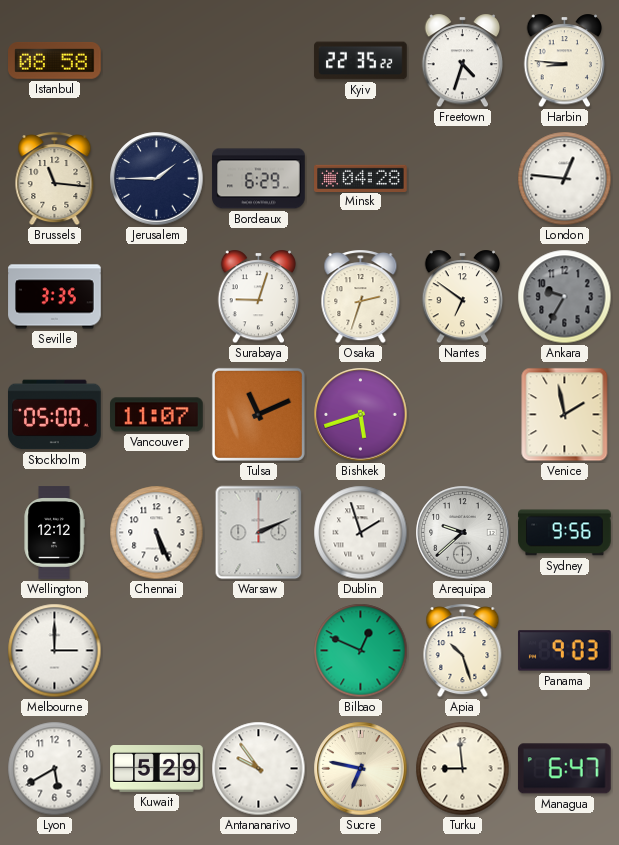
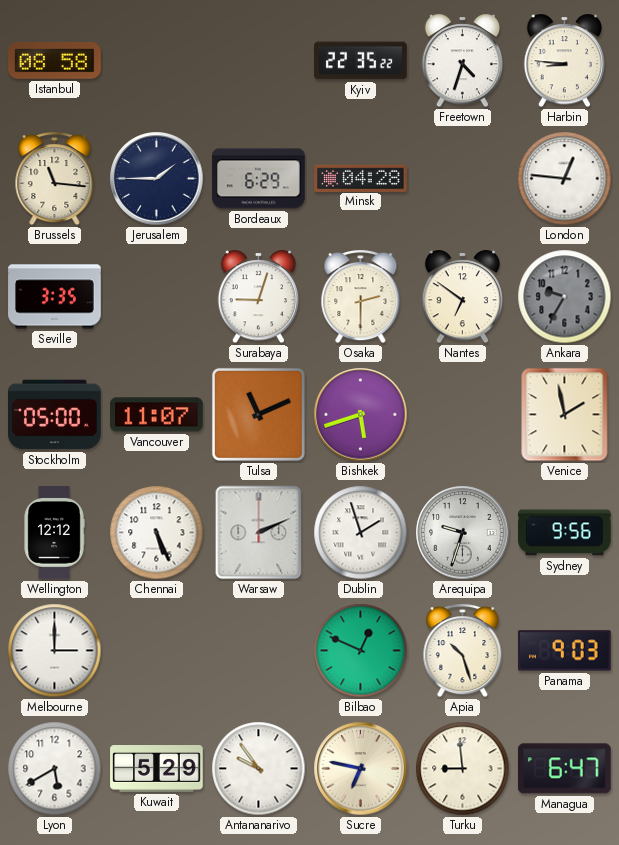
Osaka: 2:33 -> 2:30 (361, 297)
Arequipa: 9:38 -> 9:33 (463, 533)
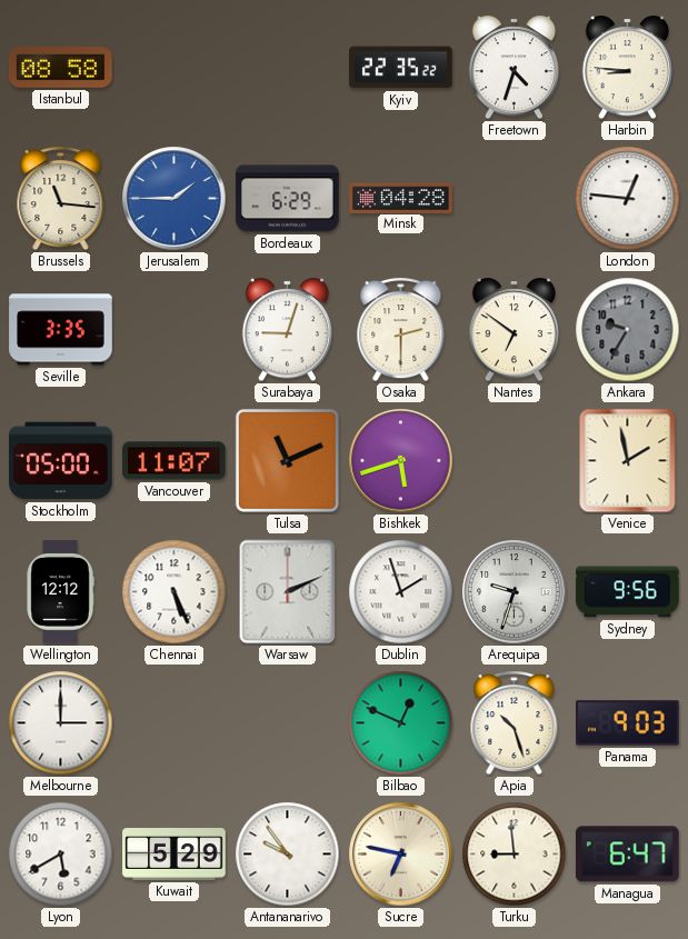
Jerusalem dial: navy -> blue (175, 199)
